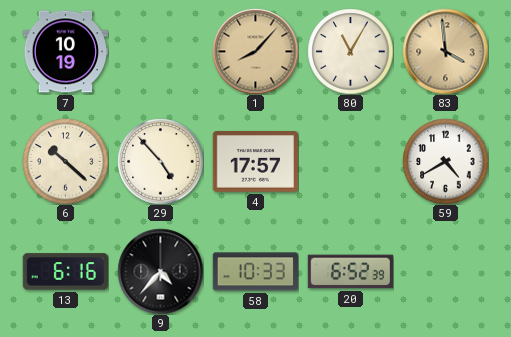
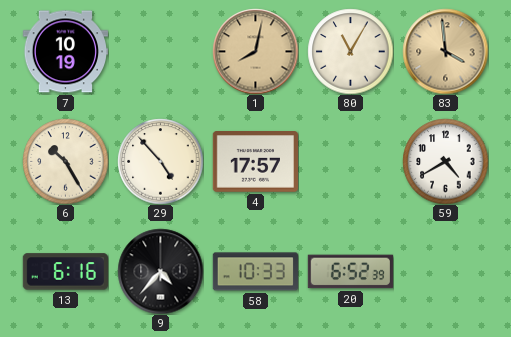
1: 8:07 -> 8:02 (255, 51)
6: 10:22 -> 10:25 (65, 161)
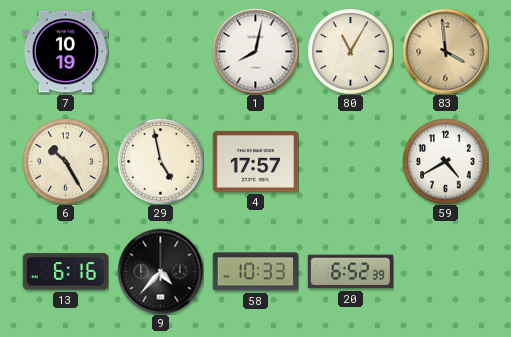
1 dial: champagne -> white (255, 51)
29: 4:53 -> 4:58 (160, 161)
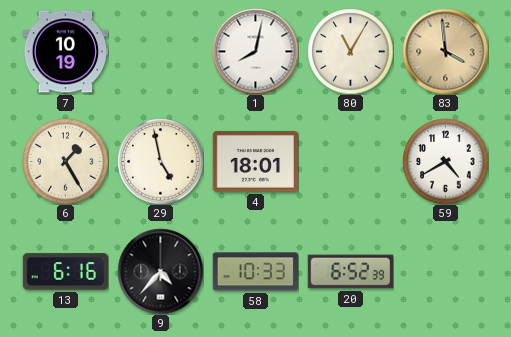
6: 10:25 -> 1:25 (65, 161)
4: 17:57 -> 18:01 (255, 162)
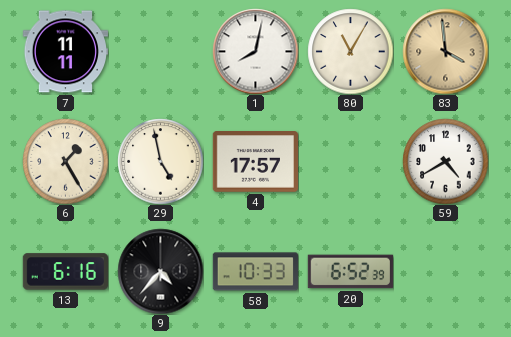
7: 10:19 -> 11:11 (65, 52)
4: 18:01 -> 17:57 (255, 162)
